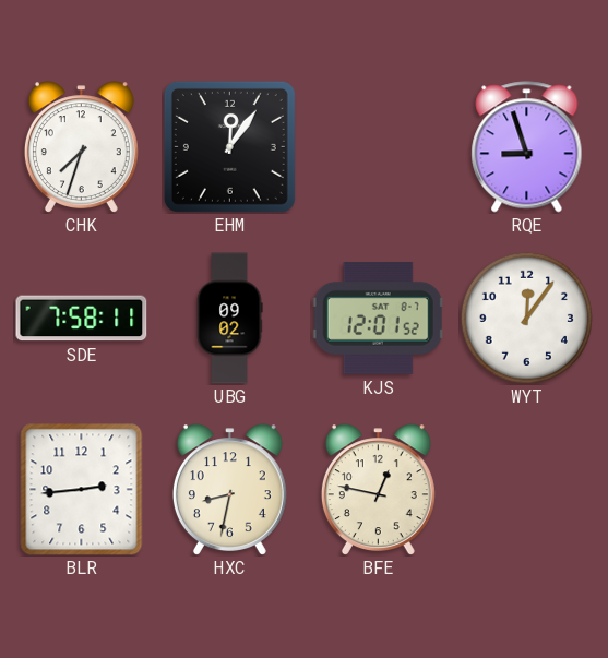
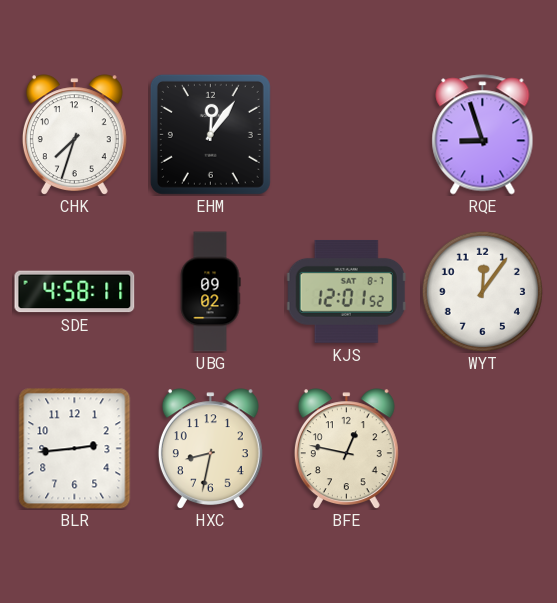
SDE: 7:58 -> 4:58 (75, 292)
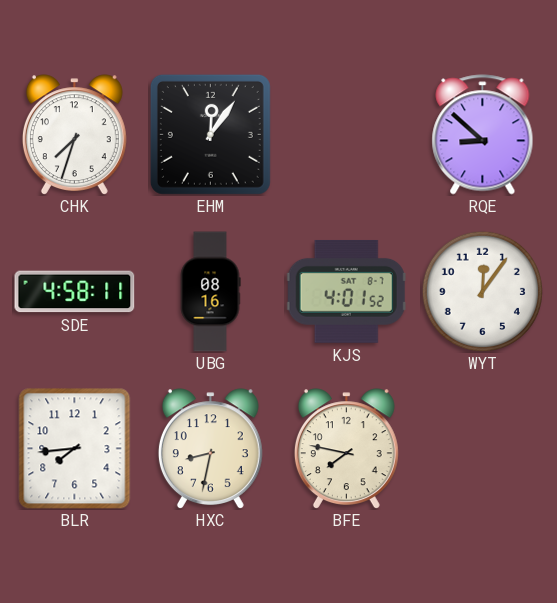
RQE: 8:57 -> 8:52 (483, 135)
UBG: 09:02 -> 08:16 (210, 292)
KJS: 12:01 -> 4:01 (346, 291)
BLR: 2:44 -> 7:44 (75, 449)
BFE: 12:47 -> 7:47 (346, 448)
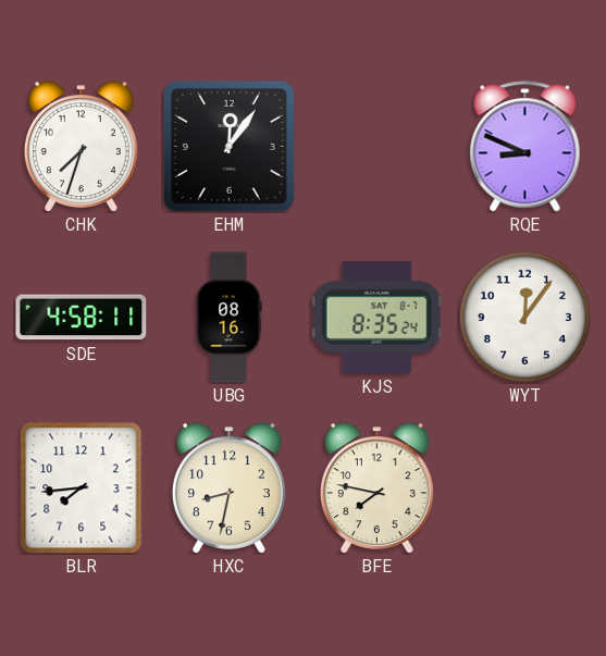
RQE: 8:52 -> 8:49 (525, 147)
KJS: 4:01 -> 8:35 (376, 317)
